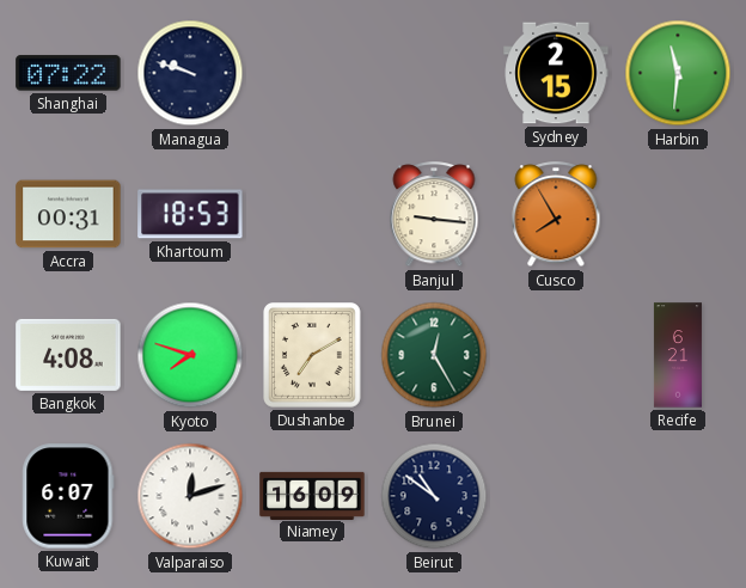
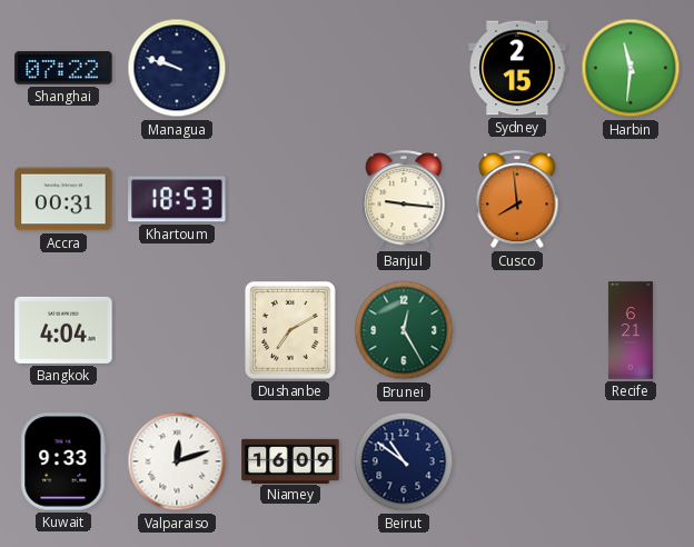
Cusco: 7:55 -> 7:59 (517, 200)
Bangkok: 4:08 -> 4:04 (63, 330)
Kyoto: 7:48 -> none (190, 355)
Kuwait: 6:07 -> 9:33 (63, 461)
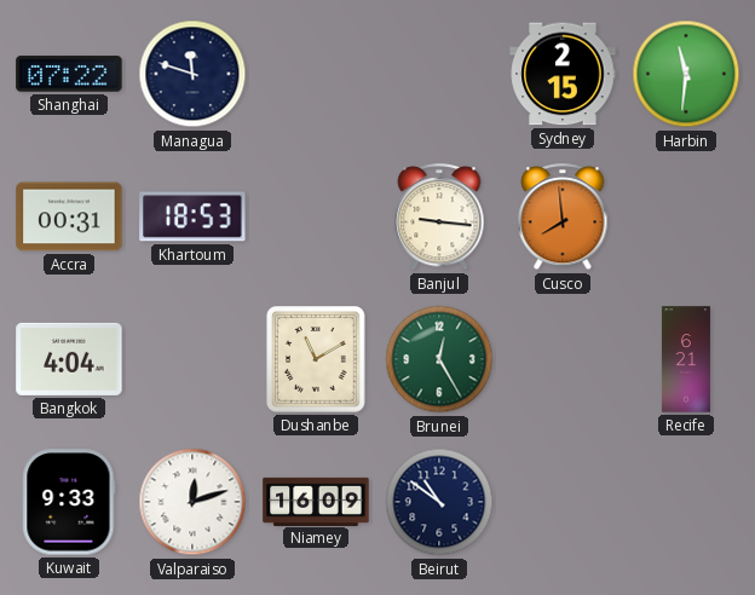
Managua: 9:48 -> 11:48 (192, 74)
Dushanbe: 7:10 -> 11:10 (317, 359)
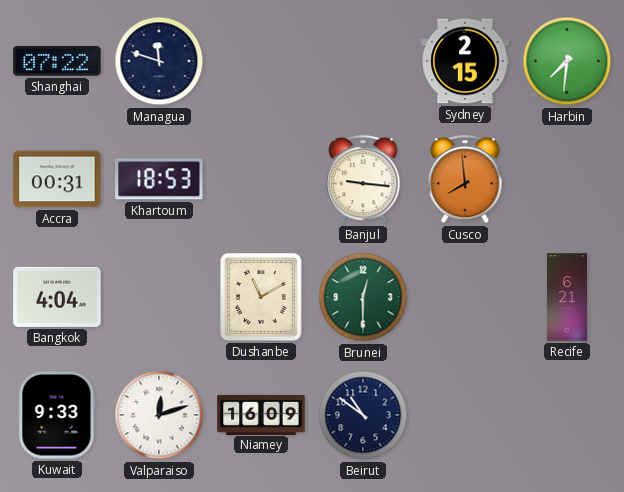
Harbin: 11:31 -> 7:31 (567, 61)
Brunei: 12:25 -> 12:30 (363, 297)
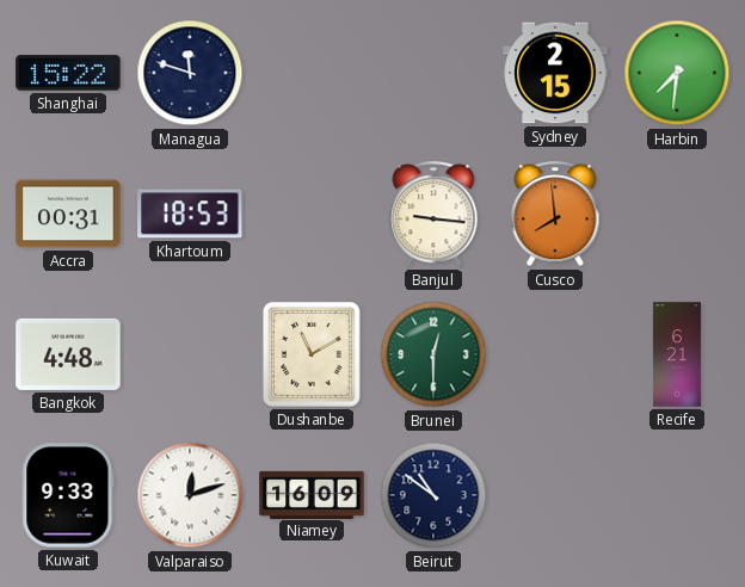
Shanghai: 07:22 -> 15:22 (68, 73)
Bangkok: 4:04 -> 4:48 (68, 354)
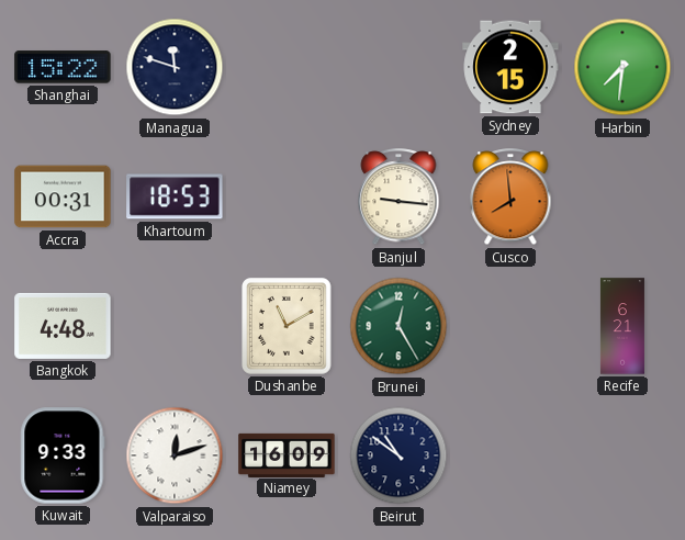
Brunei: 12:30 -> 12:25 (398, 326)
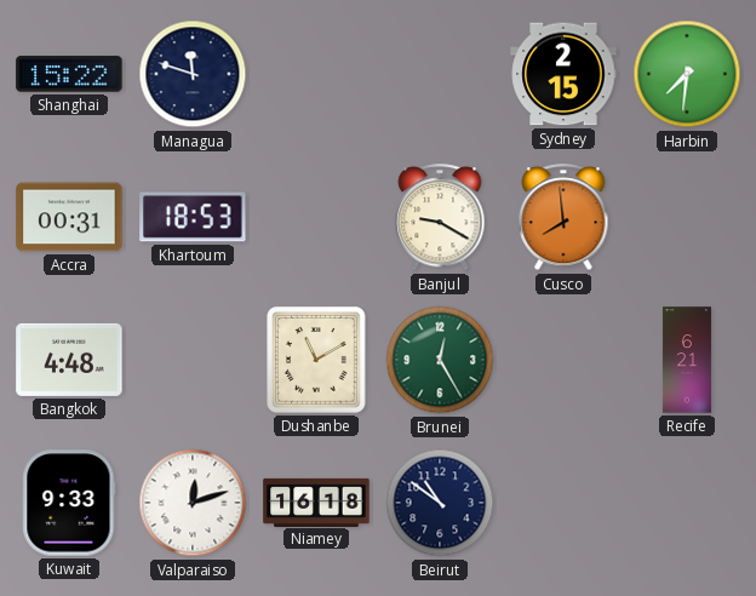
Banjul: 9:16 -> 9:20 (440, 218)
Niamey: 16:09 -> 16:18 (316, 502)
